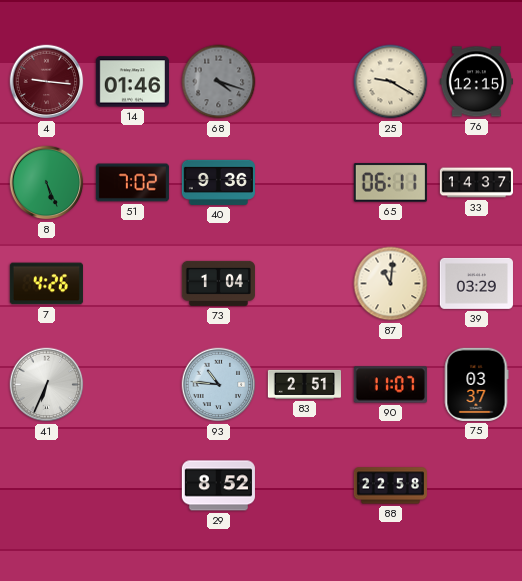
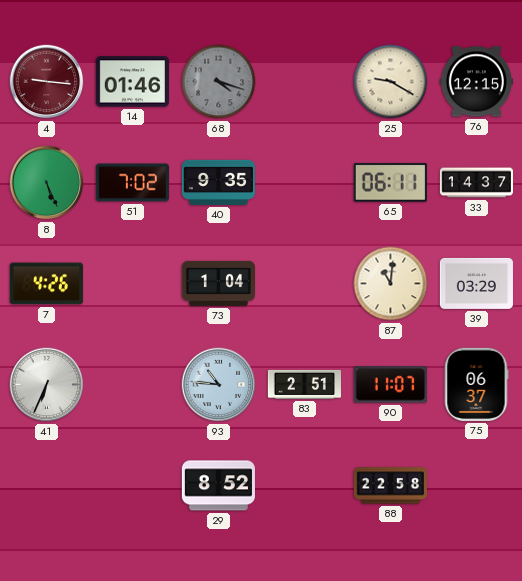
40: 9:36 -> 9:35 (218, 182)
75: 03:37 -> 06:37 (476, 384)
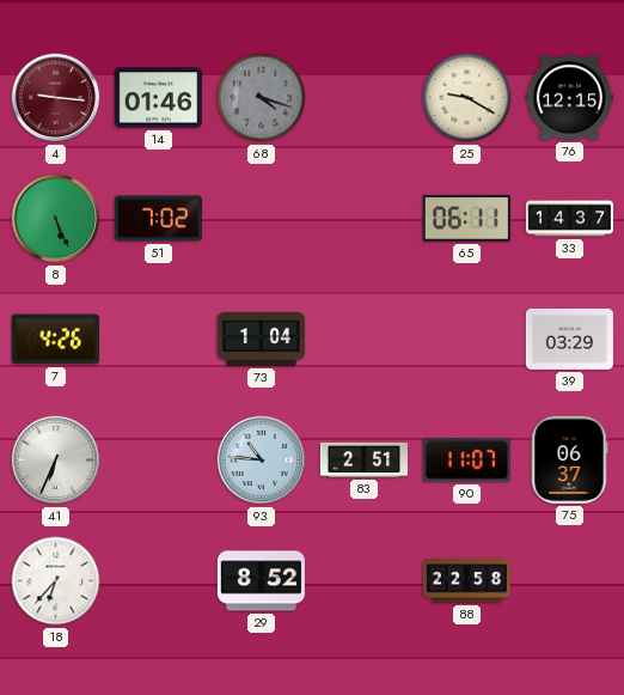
40: 9:35 -> none (218, 182)
87: 11:01 -> none (391, 284)
18: none -> 6:37 (56, 581)
